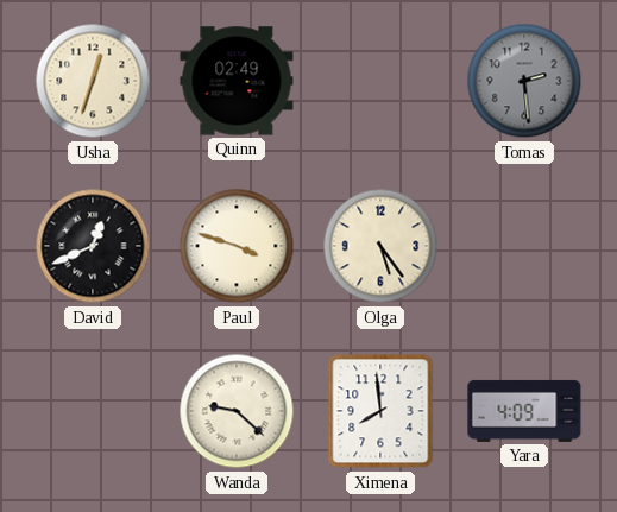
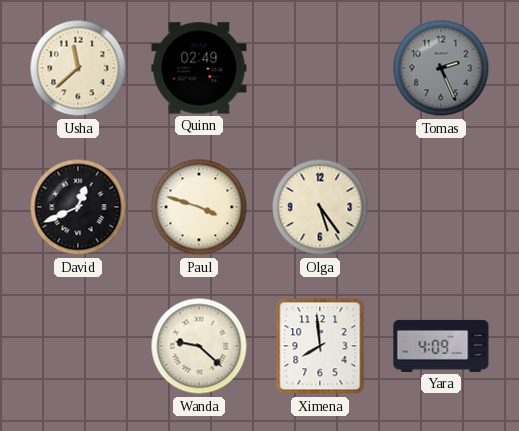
Usha: 12:33 -> 11:38 (78, 68)
Tomas: 2:29 -> 2:26 (441, 68)
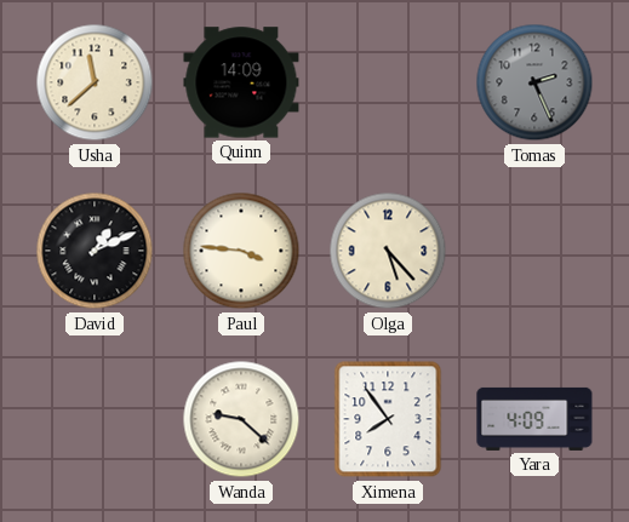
Quinn: 02:49 -> 14:09 (241, 82)
David: 12:41 -> 1:11 (95, 251)
Paul: 3:48 -> 3:46 (241, 251)
Olga: 5:24 -> 5:23 (388, 251)
Ximena: 7:59 -> 7:54 (388, 419)
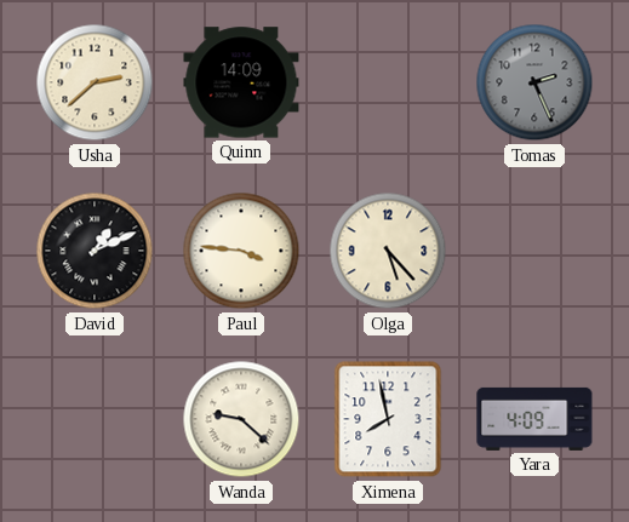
Usha: 11:38 -> 2:38 (95, 82)
Ximena: 7:54 -> 7:58 (388, 419)
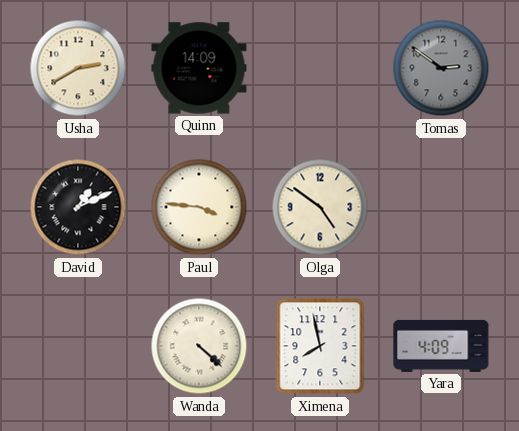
Usha: 2:38 -> 2:40 (78, 68)
Tomas: 2:26 -> 2:51 (441, 68)
Olga: 5:23 -> 4:51 (320, 207)
Wanda: 9:22 -> 4:22 (199, 346)
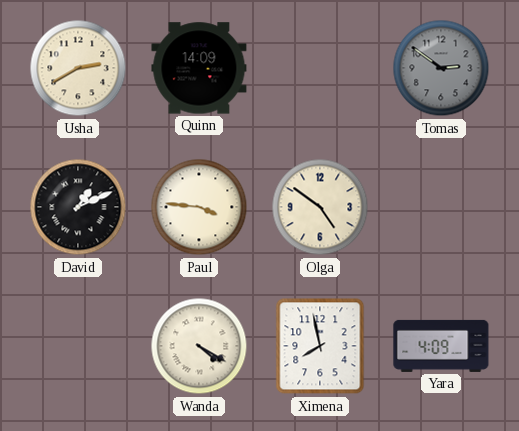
Wanda: 4:22 -> 4:20 (199, 346)
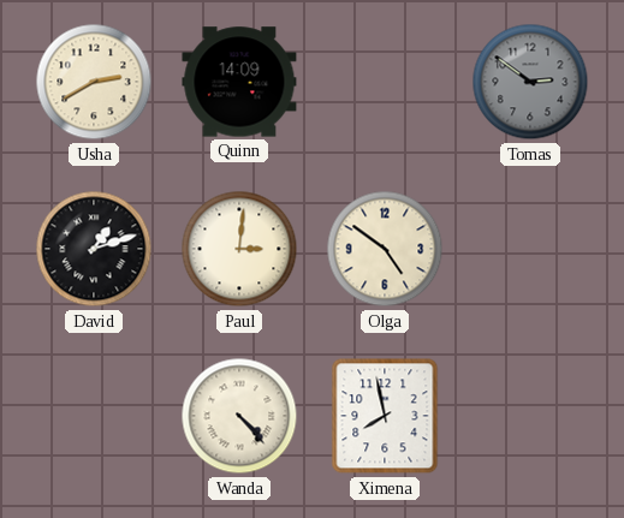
David: 1:11 -> 1:12 (94, 249)
Paul: 3:46 -> 3:01 (239, 249)
Wanda: 4:20 -> 4:23 (239, 416)
Yara: 4:09 -> none (441, 346)
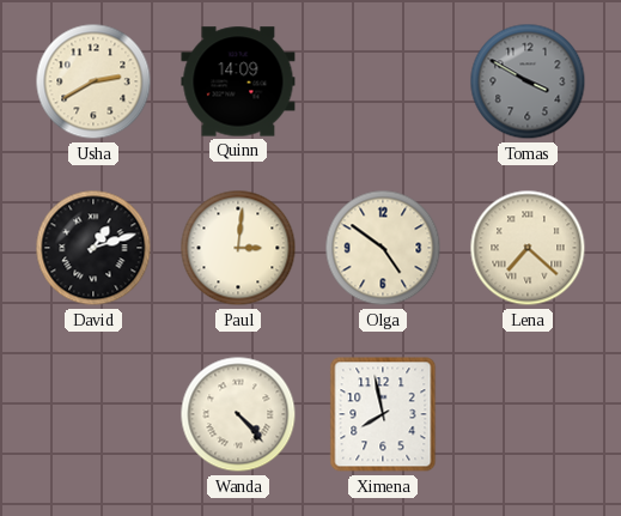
Tomas: 2:51 -> 3:50 (528, 81)
Lena: none -> 7:22 (528, 248)
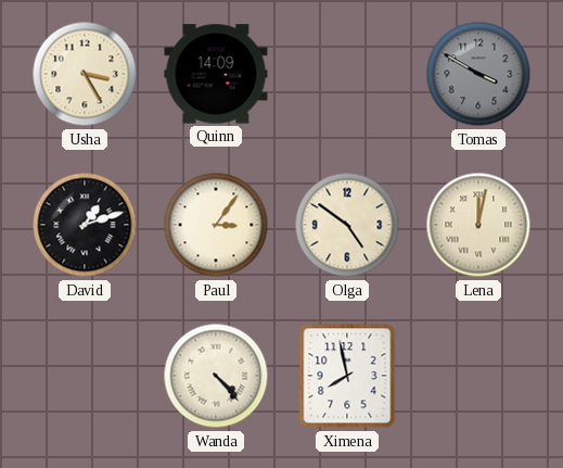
Usha: 2:40 -> 3:25 (85, 74)
Paul: 3:01 -> 3:06 (216, 225)
Lena: 7:22 -> 12:02 (478, 225)
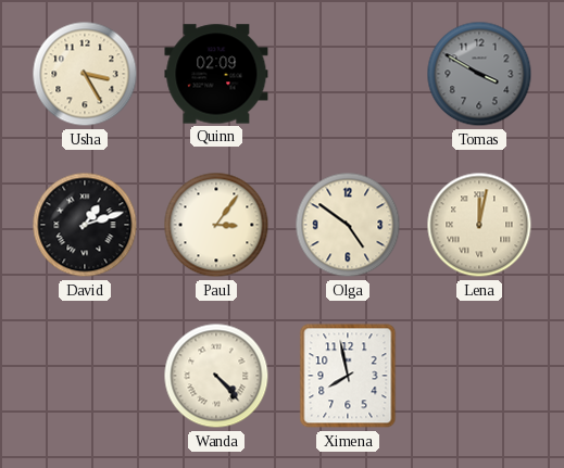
Quinn: 14:09 -> 02:09 (216, 74)
